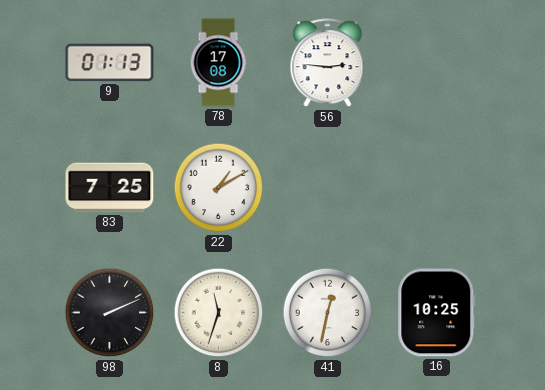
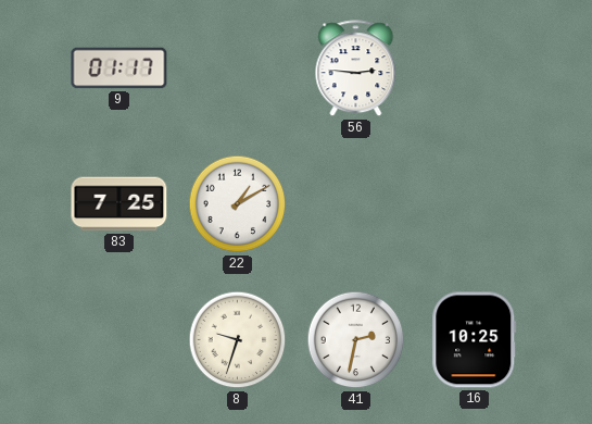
9: 01:13 -> 01:17 (119, 68)
78: 17:08 -> none (218, 63)
98: 2:11 -> none (110, 313)
8: 11:33 -> 9:33 (238, 340)
41: 12:32 -> 2:32 (356, 340)
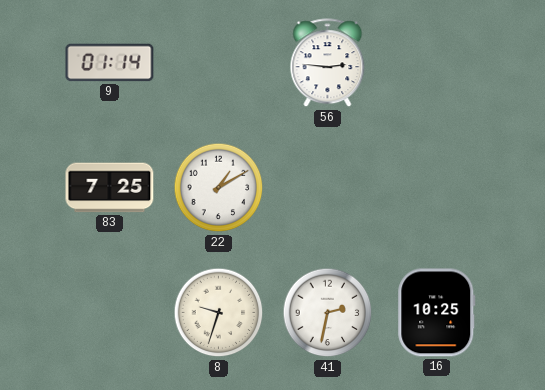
9: 01:17 -> 01:14 (110, 63)
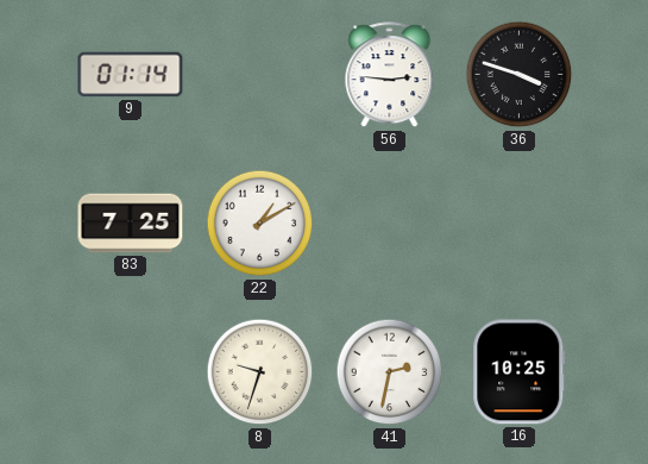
36: none -> 3:48 (520, 75)
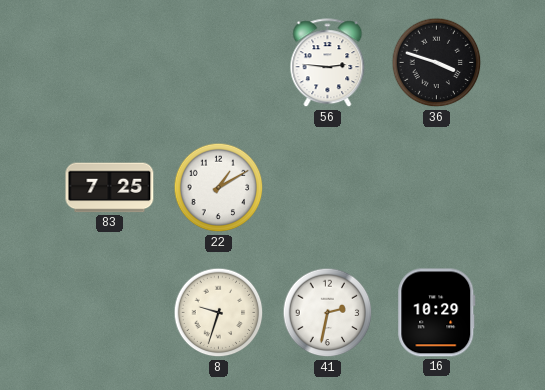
9: 01:14 -> none (131, 75)
16: 10:25 -> 10:29 (437, 313)
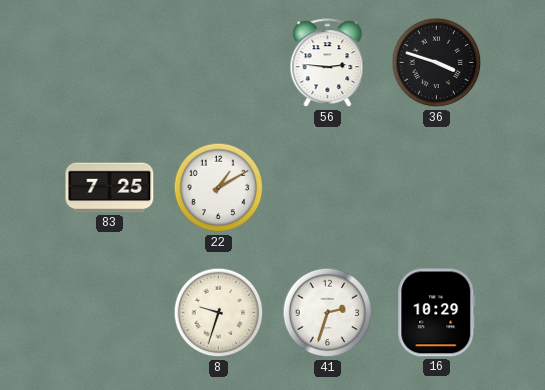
41: 2:32 -> 2:33 (328, 313)
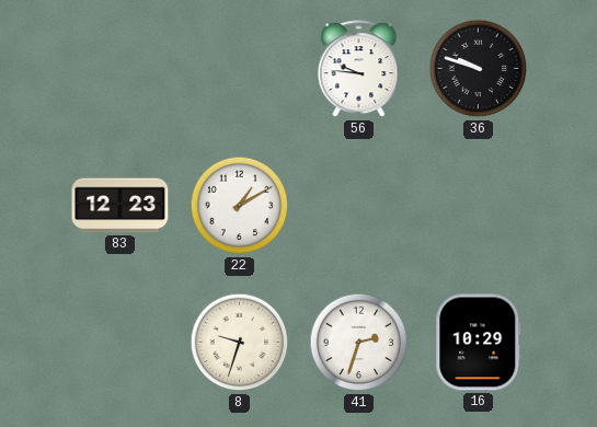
56: 2:46 -> 9:46 (359, 69)
36: 3:48 -> 9:48 (479, 69)
83: 7:25 -> 12:23 (120, 206)
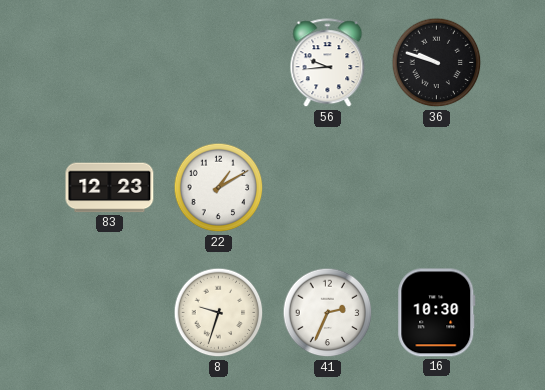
56: 9:46 -> 9:44 (328, 63)
41: 2:33 -> 2:34 (328, 313)
16: 10:29 -> 10:30 (437, 313)
